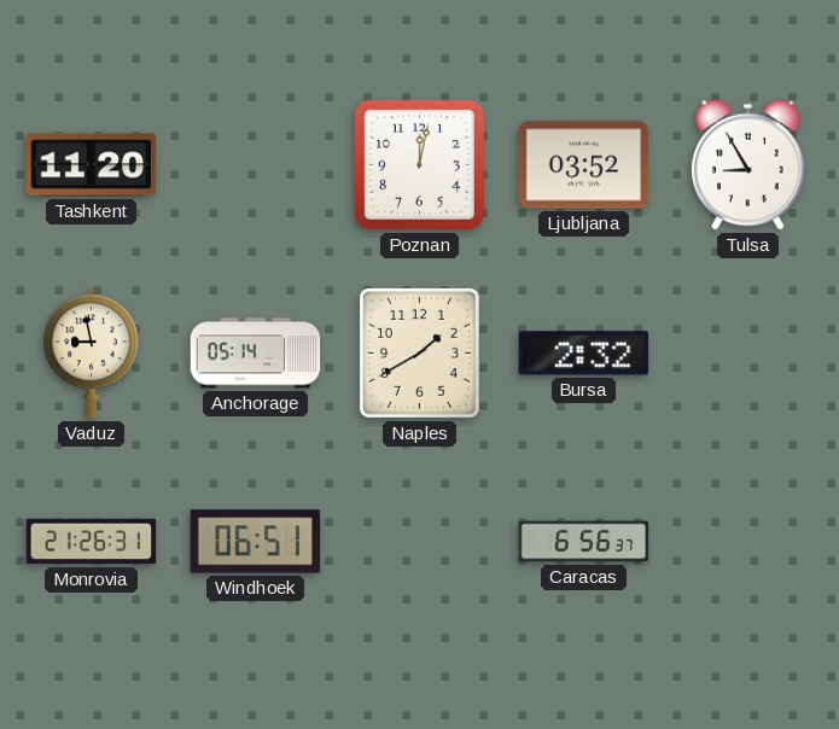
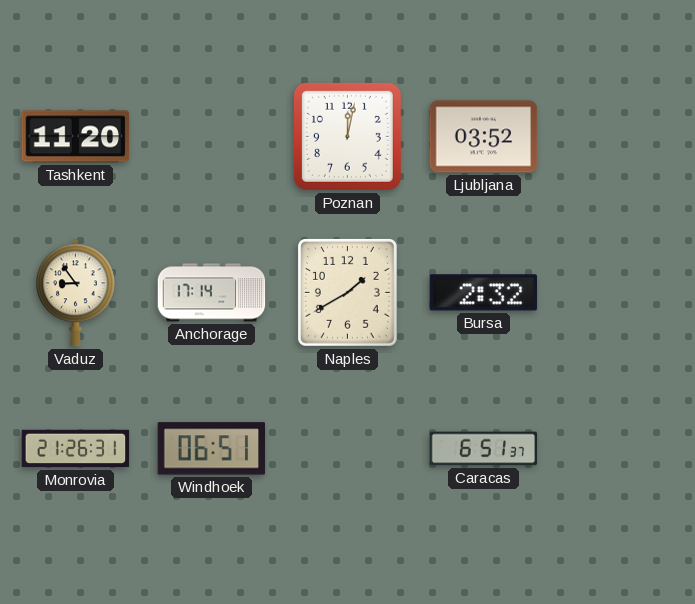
Tulsa: 8:55 -> none (748, 164)
Vaduz: 8:58 -> 8:54 (76, 293)
Anchorage: 05:14 -> 17:14 (212, 293)
Caracas: 6:56 -> 6:51 (484, 449)
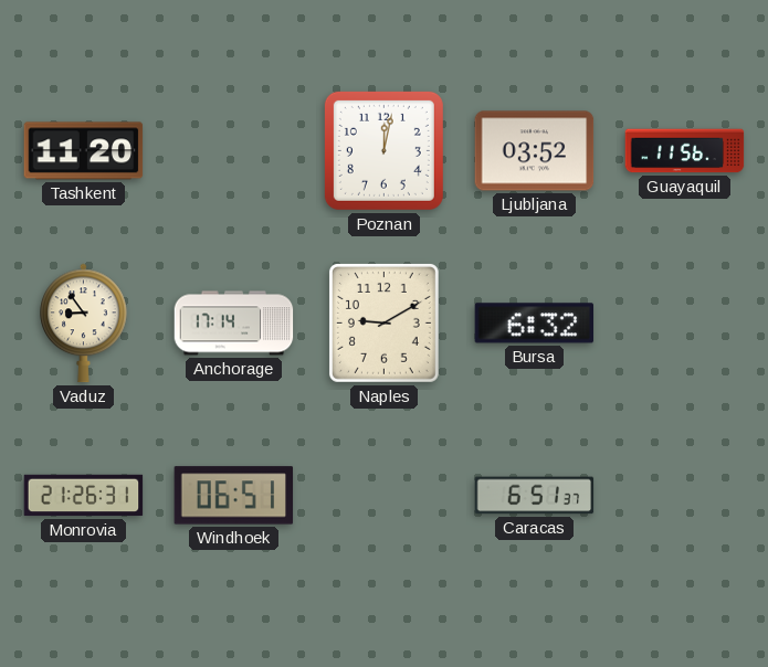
Guayaquil: none -> 11:56 (685, 151)
Naples: 1:40 -> 9:10 (383, 322)
Bursa: 2:32 -> 6:32 (535, 324)
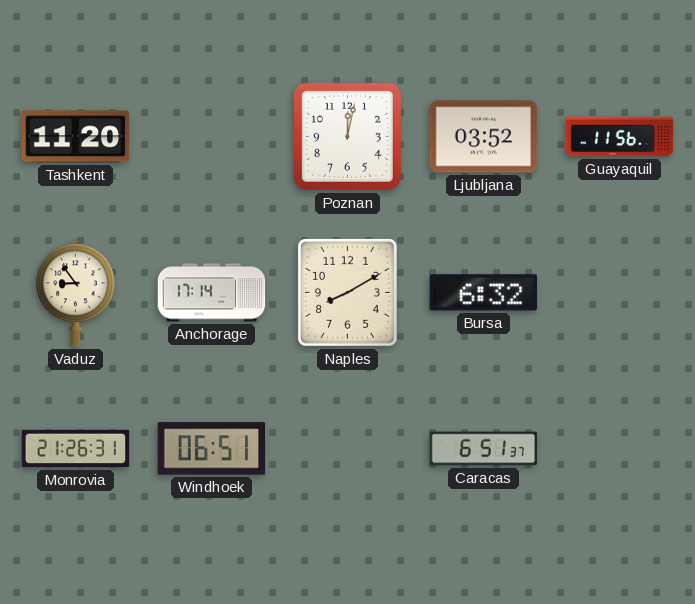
Naples: 9:10 -> 8:10 (347, 292)
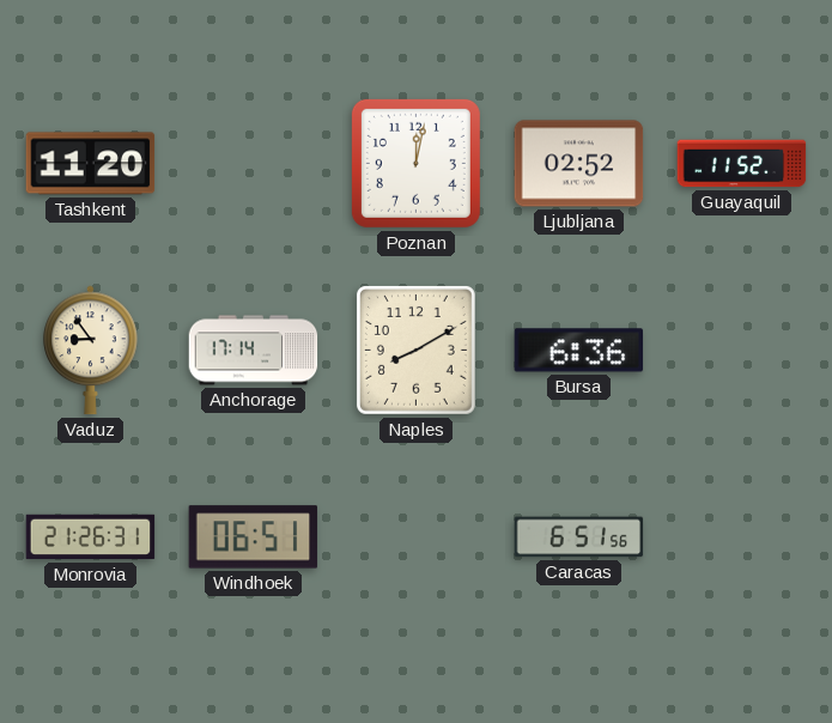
Ljubljana: 03:52 -> 02:52 (579, 164)
Guayaquil: 11:56 -> 11:52 (742, 164)
Bursa: 6:32 -> 6:36 (579, 351)
Caracas: 6:51:37 -> 6:51:56 (579, 537)
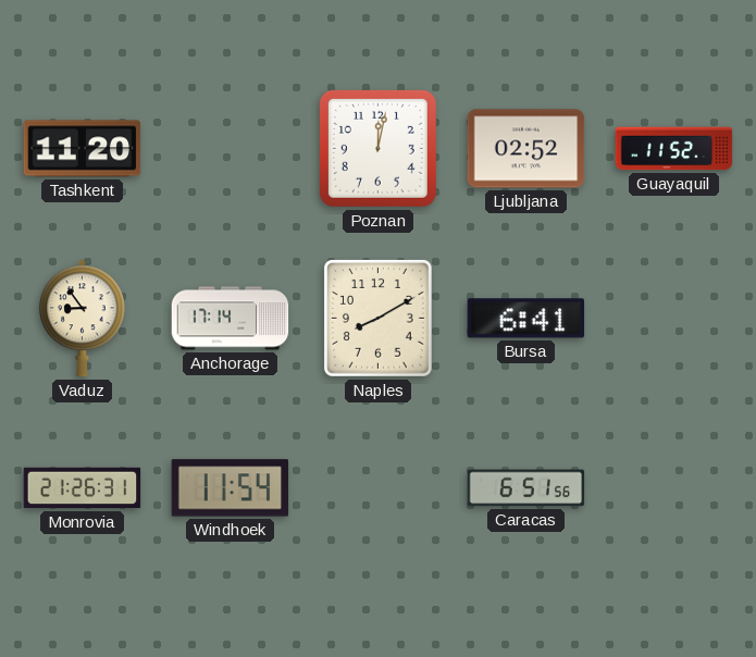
Bursa: 6:36 -> 6:41 (526, 319)
Windhoek: 06:51 -> 11:54 (231, 488)
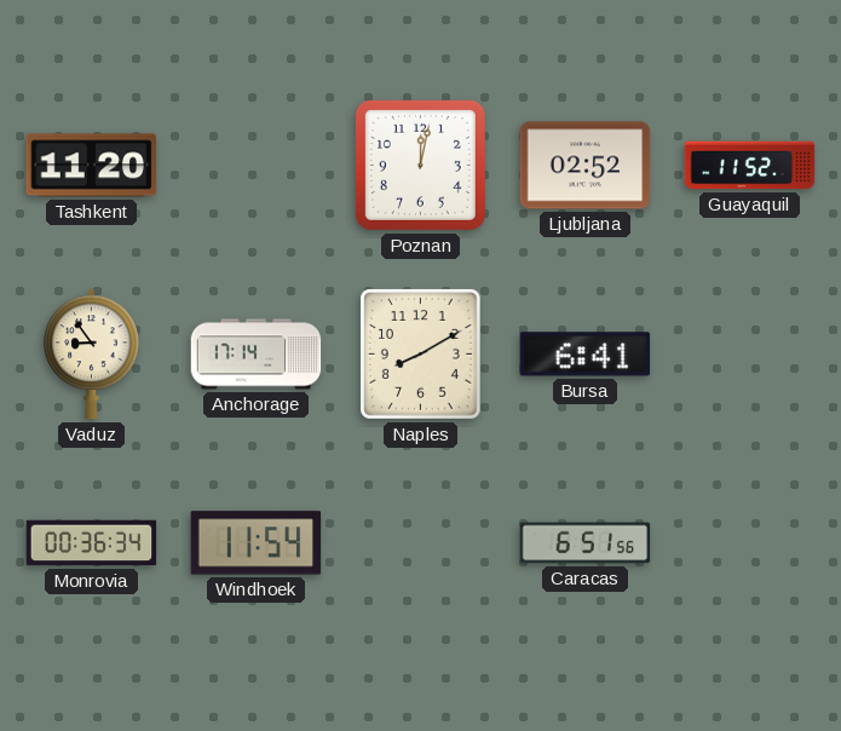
Monrovia: 21:26 -> 00:36 (92, 543)
